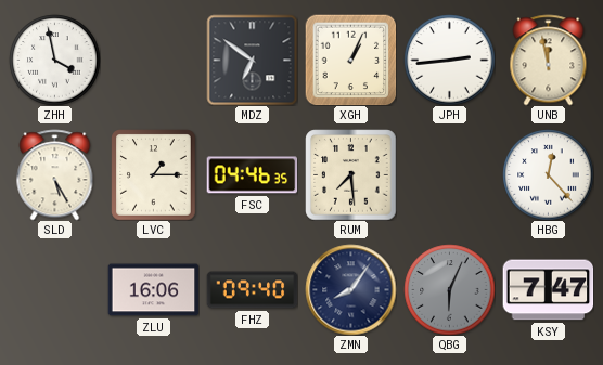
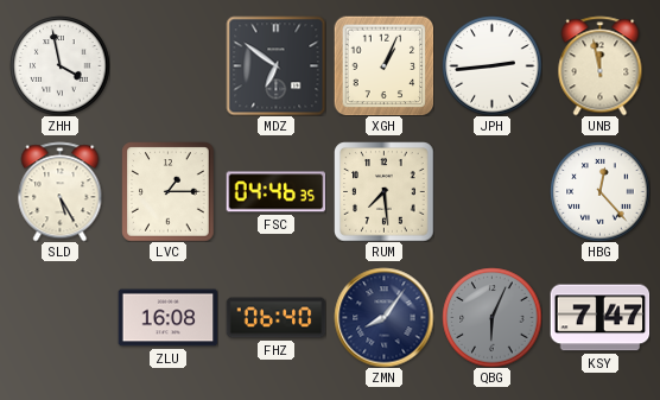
ZLU: 16:06 -> 16:08 (167, 318)
FHZ: 09:40 -> 06:40 (275, 318)
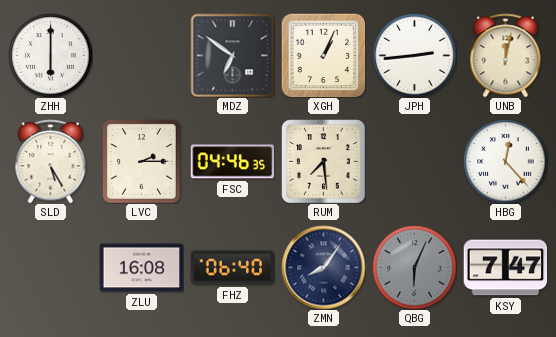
ZHH: 3:58 -> 6:00 (50, 55)
UNB: 11:58 -> 12:02 (506, 55)
LVC: 1:15 -> 2:15 (142, 161)
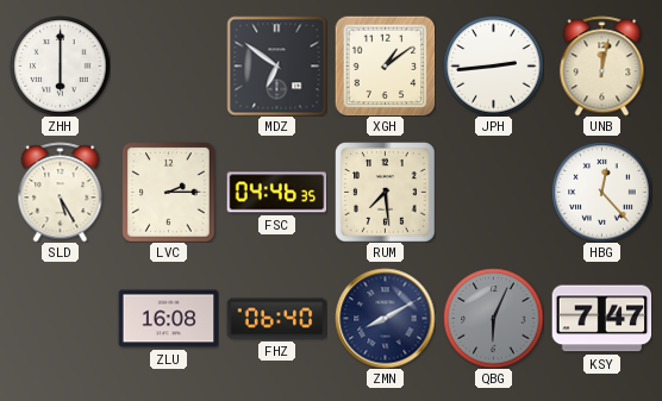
XGH: 1:04 -> 1:09 (385, 65)
ZMN: 8:06 -> 8:10 (385, 318)
